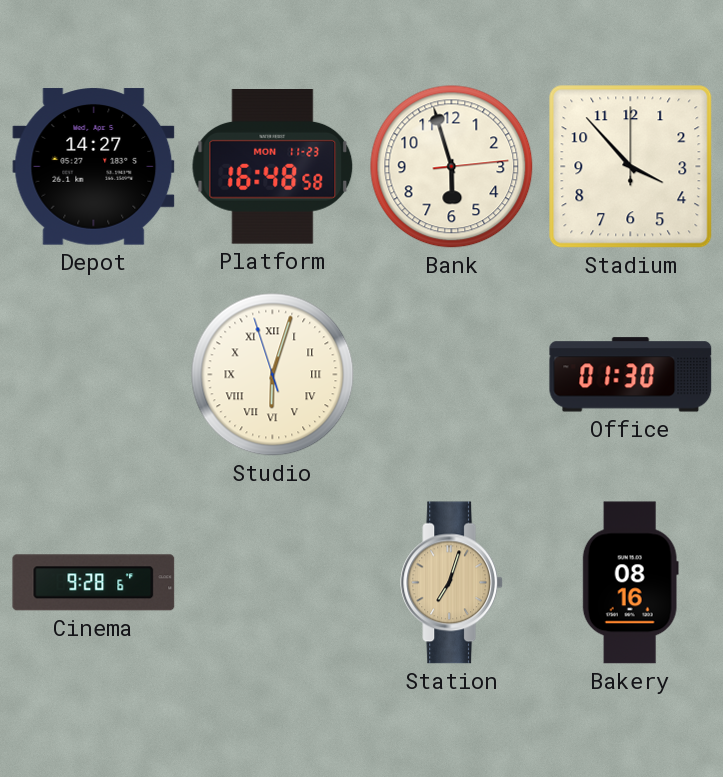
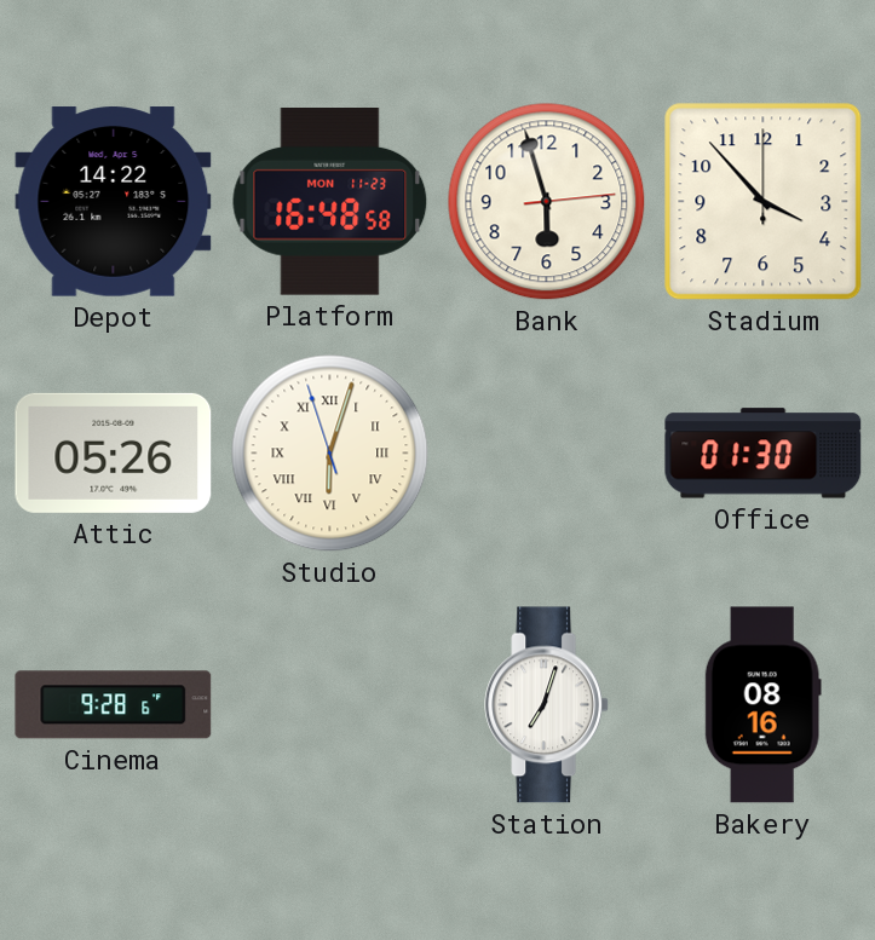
Depot: 14:27 -> 14:22 (114, 202)
Attic: none -> 05:26 (114, 452)
Station dial: champagne -> white (547, 705)
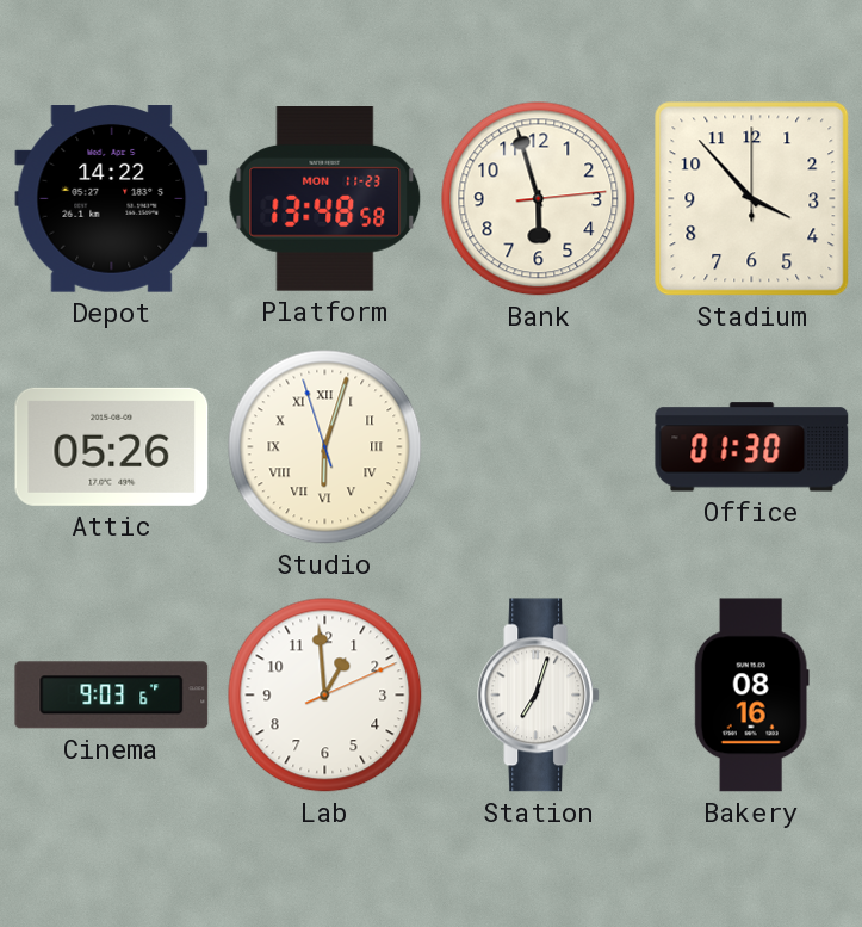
Platform: 16:48 -> 13:48 (325, 199)
Cinema: 9:28 -> 9:03 (112, 696)
Lab: none -> 12:59 (325, 696)
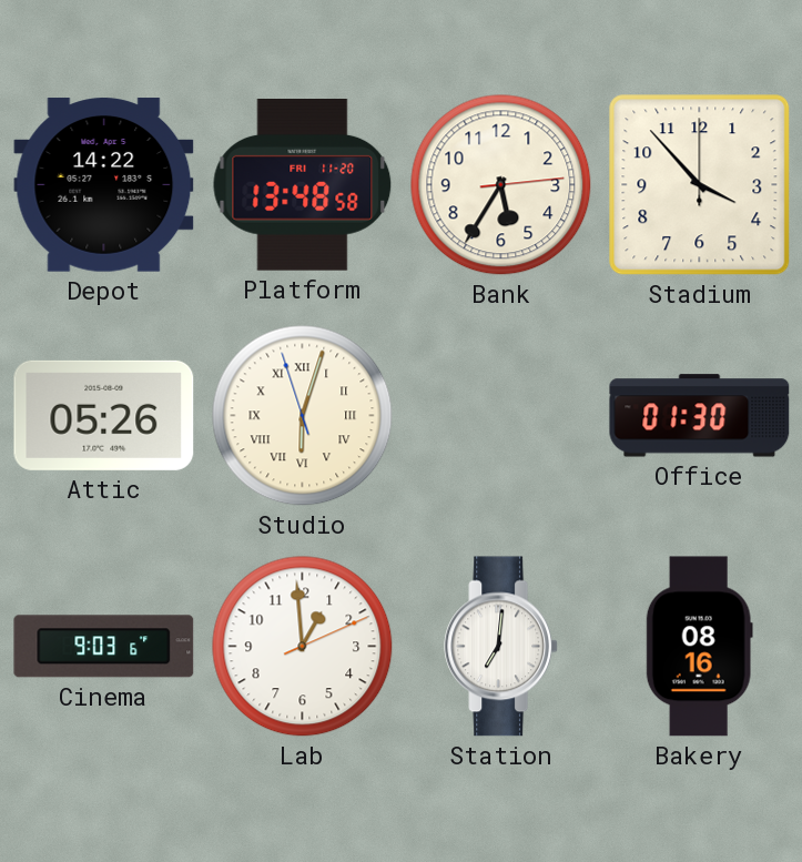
Platform date: MON 11-23 -> FRI 11-20 (303, 185)
Bank: 5:57 -> 5:35 (501, 185)
Station: 7:03 -> 7:01 (501, 647)
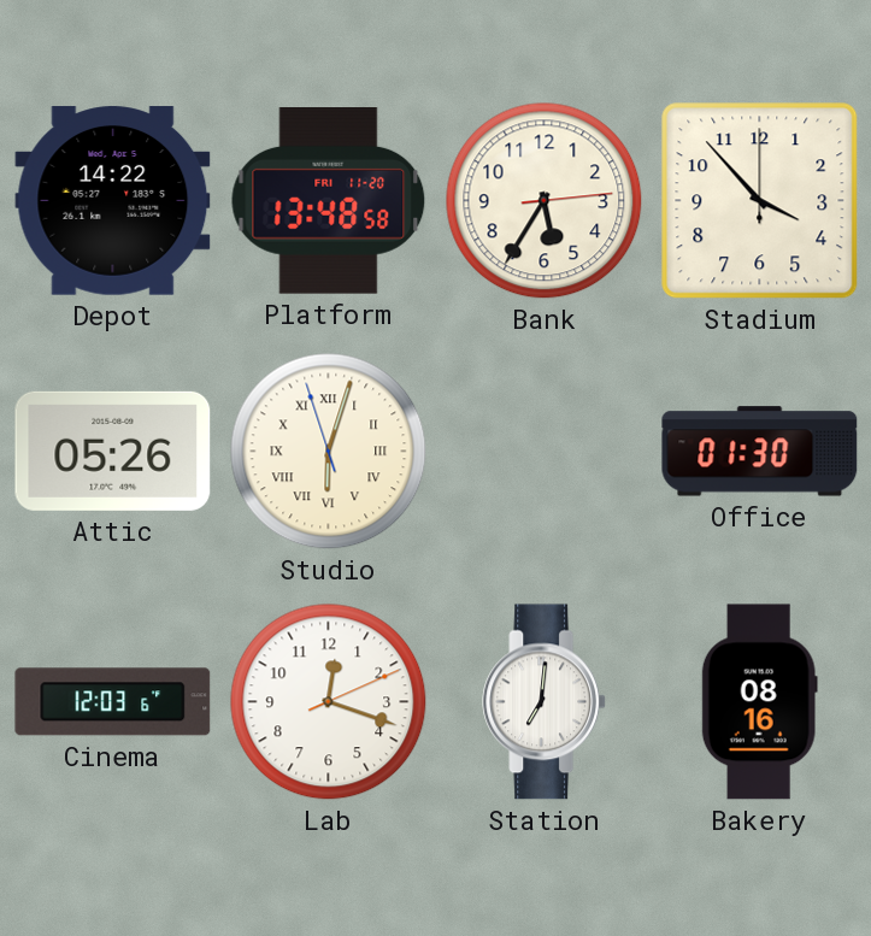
Cinema: 9:03 -> 12:03 (113, 702)
Lab: 12:59 -> 12:18 (329, 702)
